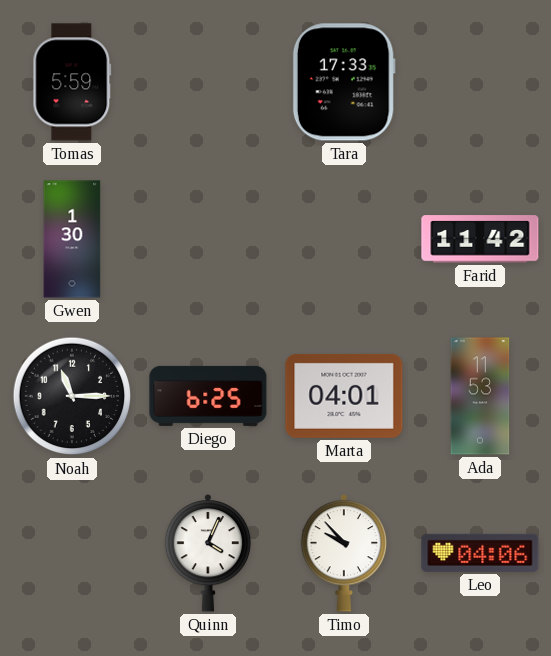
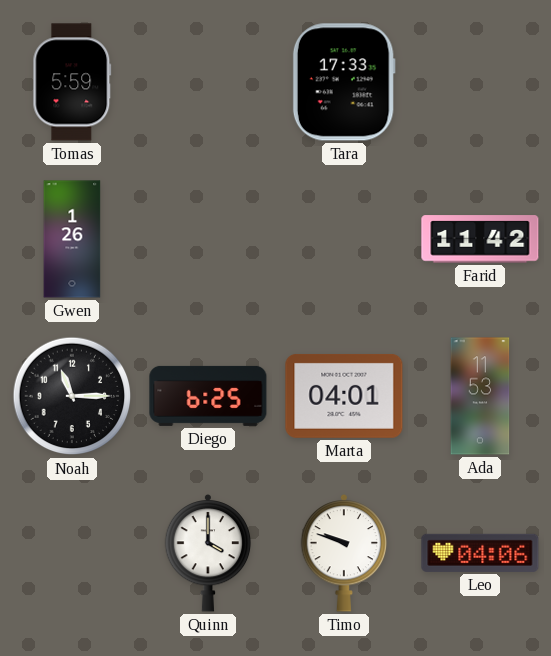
Gwen: 1:30 -> 1:26 (72, 239)
Quinn: 4:04 -> 4:00 (208, 553)
Timo: 9:53 -> 9:48 (344, 553)
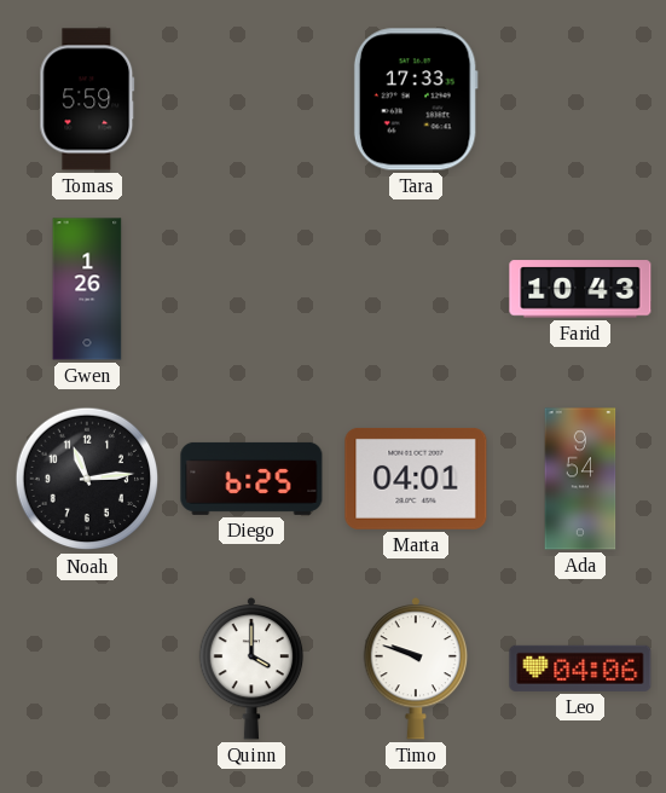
Farid: 11:42 -> 10:43 (580, 289)
Noah: 11:15 -> 11:14 (87, 479)
Ada: 11:53 -> 9:54 (580, 479)
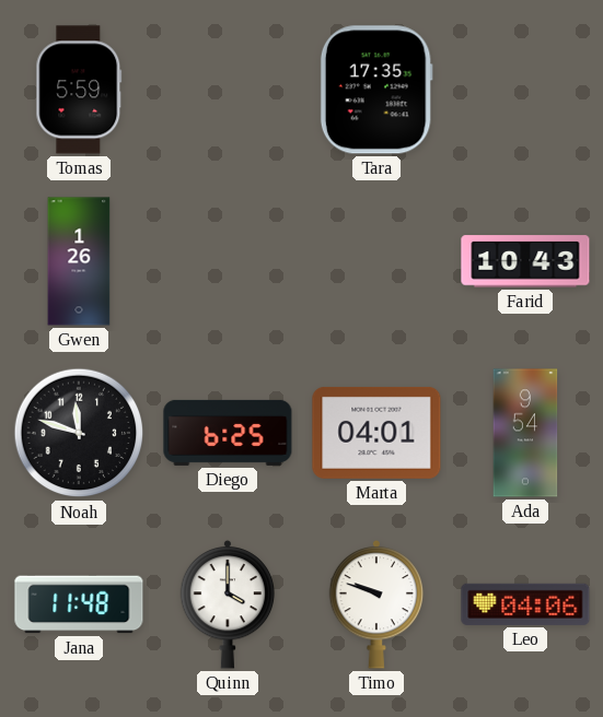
Tara: 17:33 -> 17:35 (376, 90)
Noah: 11:14 -> 11:48 (79, 433)
Jana: none -> 11:48 (79, 604)
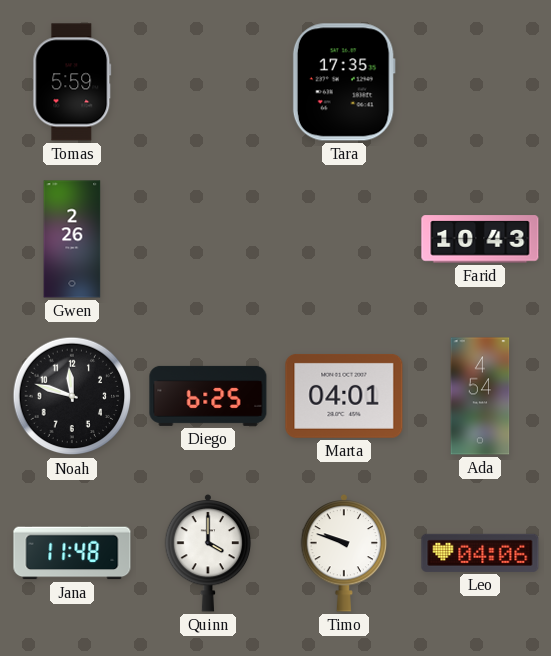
Gwen: 1:26 -> 2:26 (72, 239)
Ada: 9:54 -> 4:54 (480, 396)
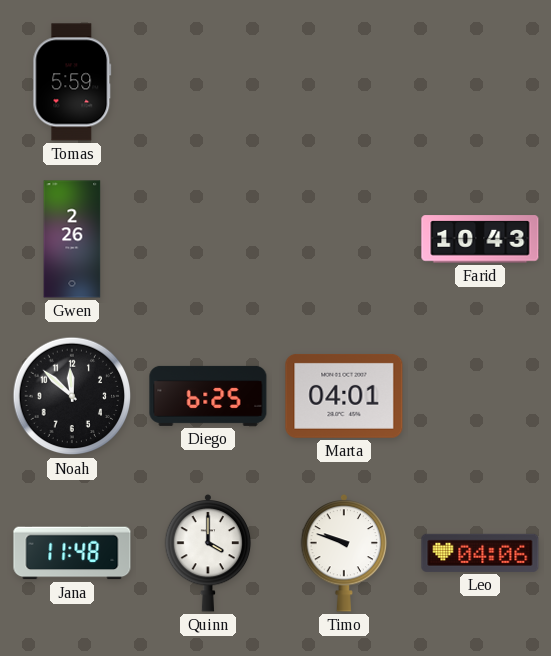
Tara: 17:35 -> none (344, 82)
Noah: 11:48 -> 11:52 (72, 396)
Ada: 4:54 -> none (480, 396)
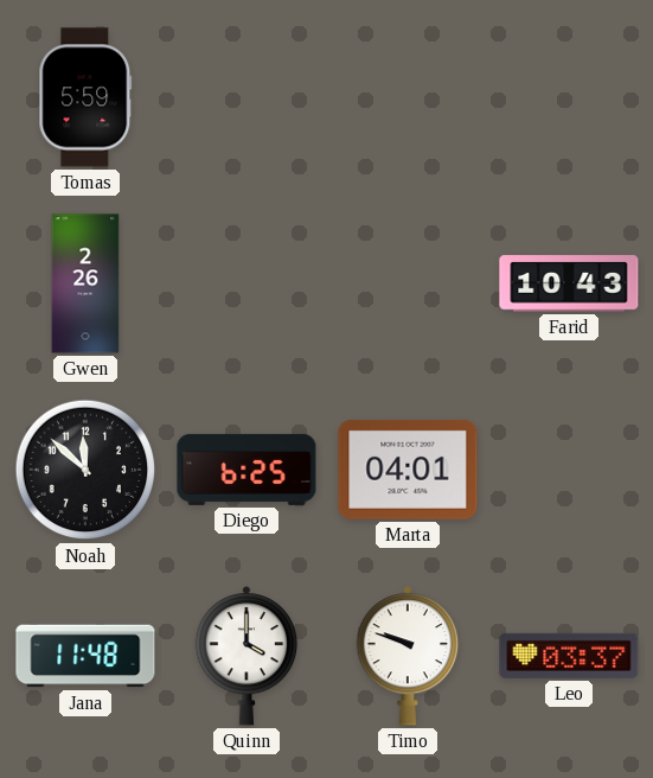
Leo: 04:06 -> 03:37 (569, 656)
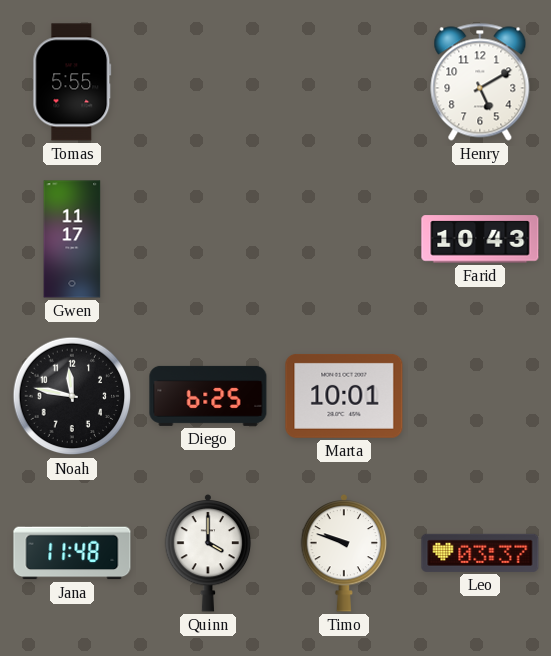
Tomas: 5:59 -> 5:55 (72, 82)
Henry: none -> 5:10 (480, 82)
Gwen: 2:26 -> 11:17 (72, 239)
Noah: 11:52 -> 11:47 (72, 396)
Marta: 04:01 -> 10:01 (344, 396)
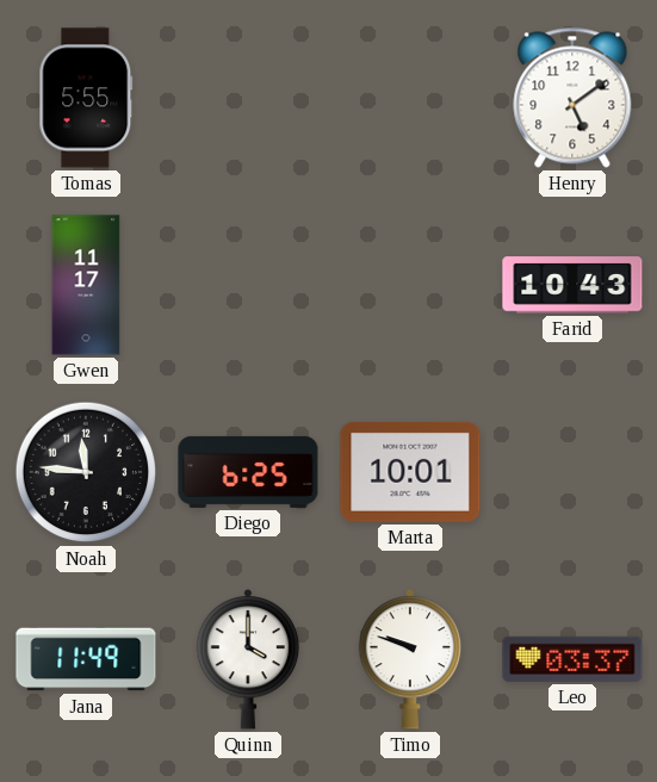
Henry: 5:10 -> 5:09 (572, 98)
Noah: 11:47 -> 11:46 (86, 472)
Jana: 11:48 -> 11:49 (86, 659)
